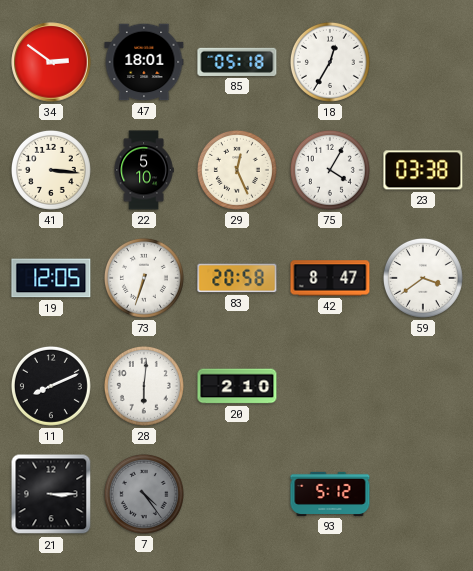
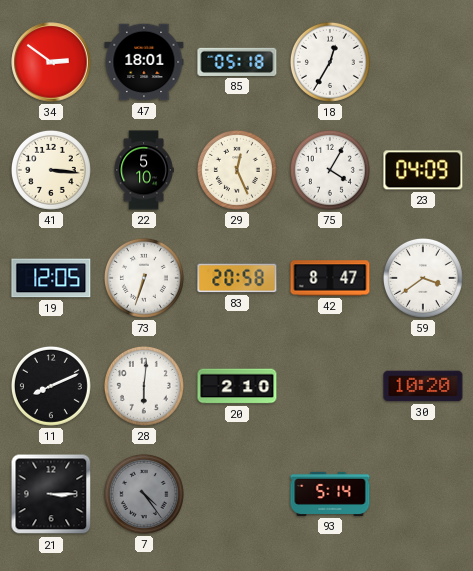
23: 03:38 -> 04:09 (423, 170)
30: none -> 10:20 (423, 386)
93: 5:12 -> 5:14 (330, 494)
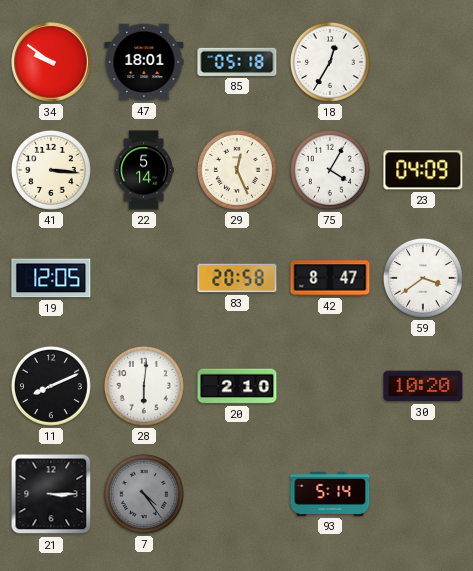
34: 2:51 -> 9:51 (51, 62)
22: 5:10 -> 5:14 (144, 170)
73: 6:33 -> none (144, 278)
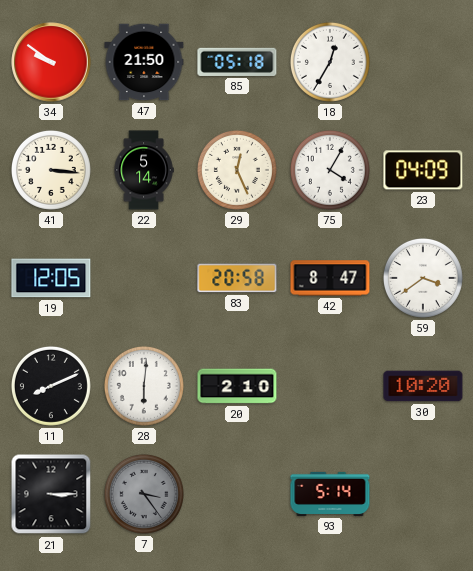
47: 18:01 -> 21:50 (144, 62)
7: 4:24 -> 3:24 (144, 494)
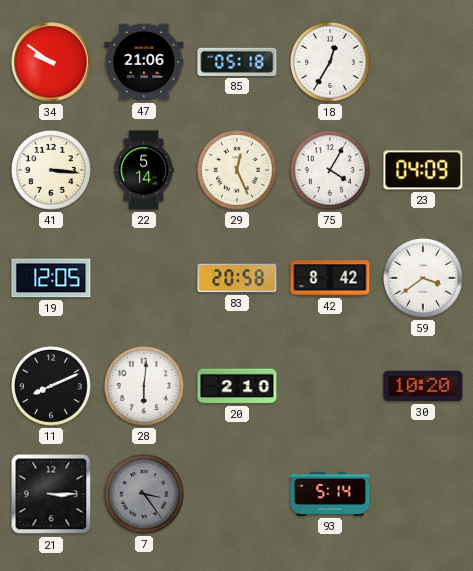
47: 21:50 -> 21:06 (144, 62)
42: 8:47 -> 8:42 (330, 278)
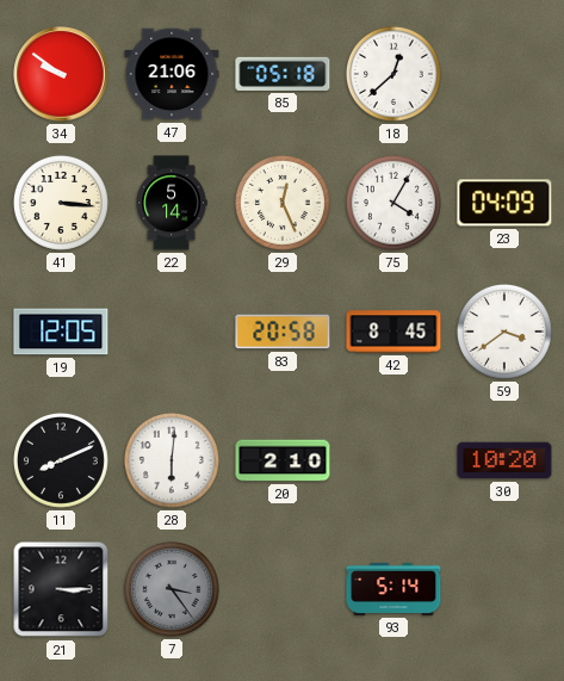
18: 12:35 -> 12:38 (393, 74)
42: 8:42 -> 8:45 (393, 332)
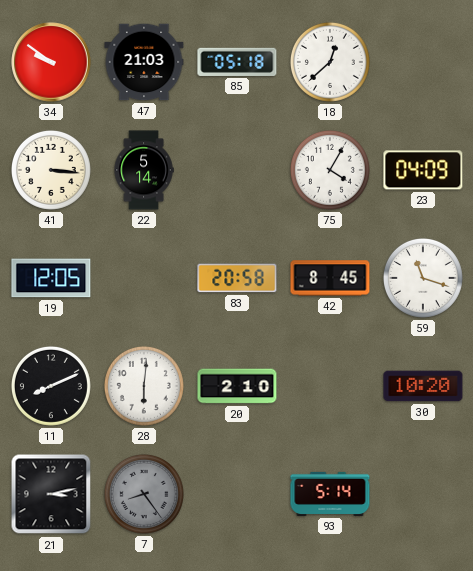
47: 21:06 -> 21:03 (144, 62)
29: 12:26 -> none (283, 203)
59: 3:39 -> 11:18 (423, 278)
21: 3:15 -> 3:13 (51, 494)
7: 3:24 -> 8:24 (144, 494)
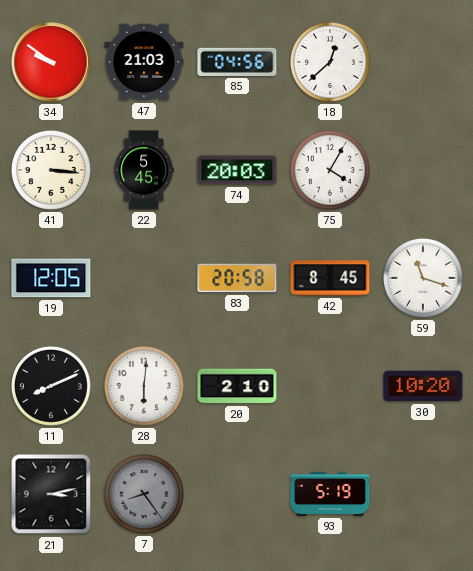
85: 05:18 -> 04:56 (237, 62)
22: 5:14 -> 5:45 (144, 170)
74: none -> 20:03 (237, 170)
23: 04:09 -> none (423, 170)
93: 5:14 -> 5:19 (330, 494)
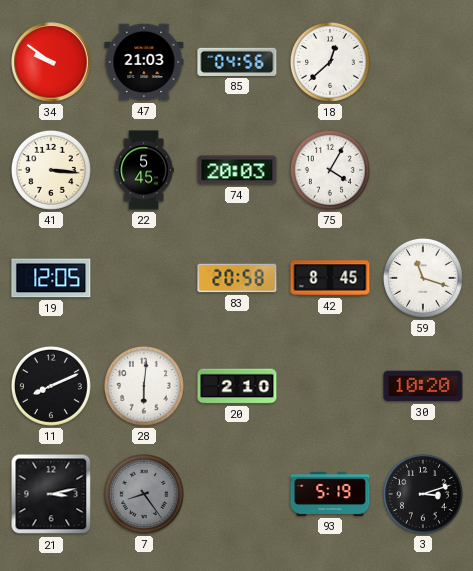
3: none -> 3:12 (423, 494)
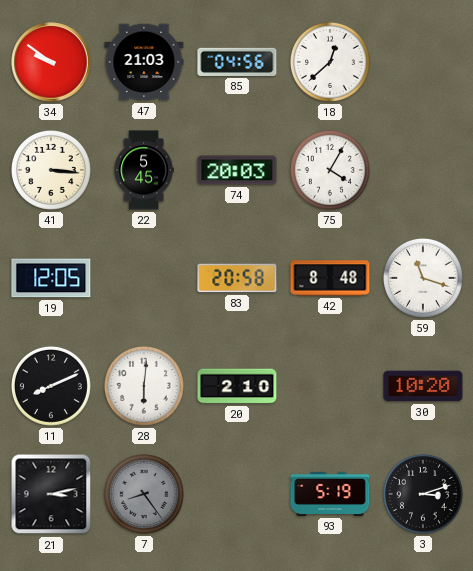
42: 8:45 -> 8:48 (330, 278)
